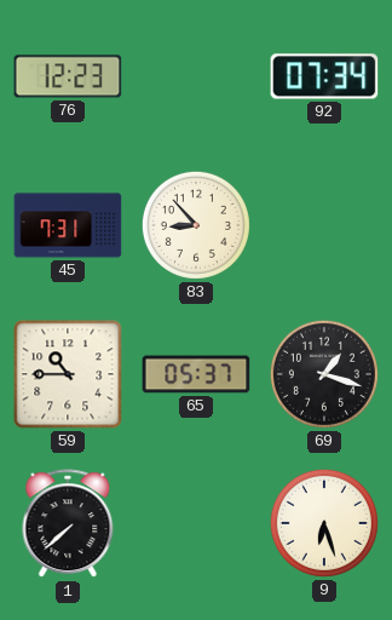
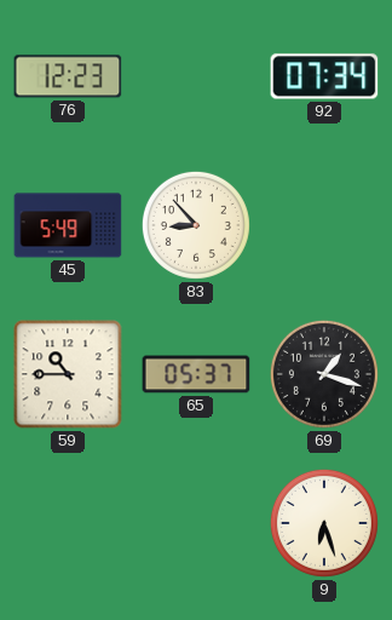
45: 7:31 -> 5:49 (68, 225)
1: 7:38 -> none (68, 524)
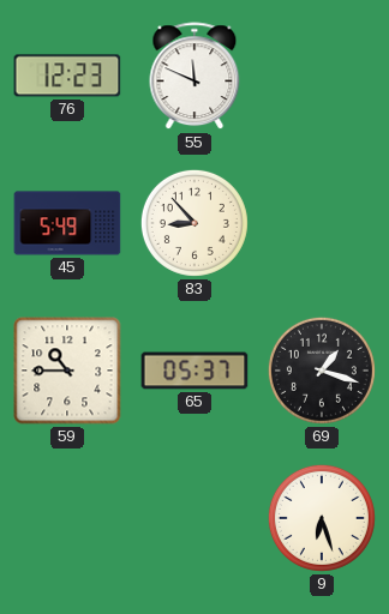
55: none -> 11:49 (194, 77)
92: 07:34 -> none (324, 76)
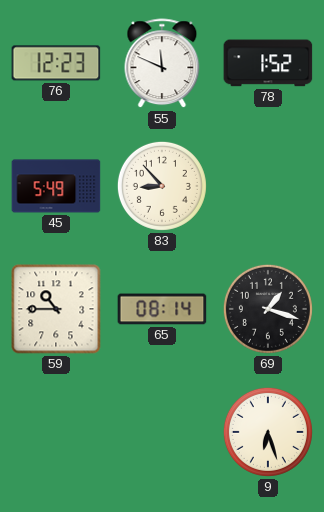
78: none -> 1:52 (268, 63)
65: 05:37 -> 08:14 (162, 309)
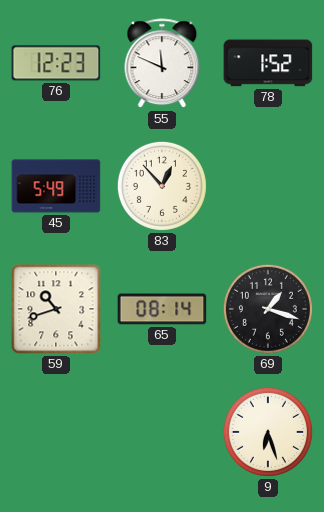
83: 8:53 -> 12:53 (162, 186)
59: 10:45 -> 10:42 (56, 309)
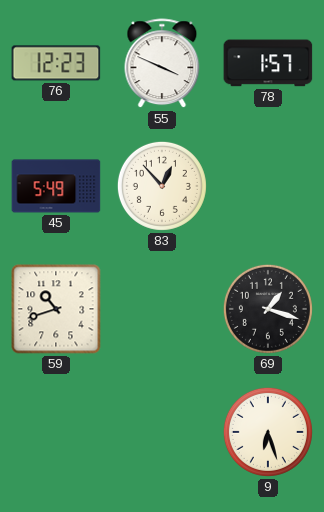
55: 11:49 -> 3:49 (162, 64)
78: 1:52 -> 1:57 (268, 63)
65: 08:14 -> none (162, 309)
